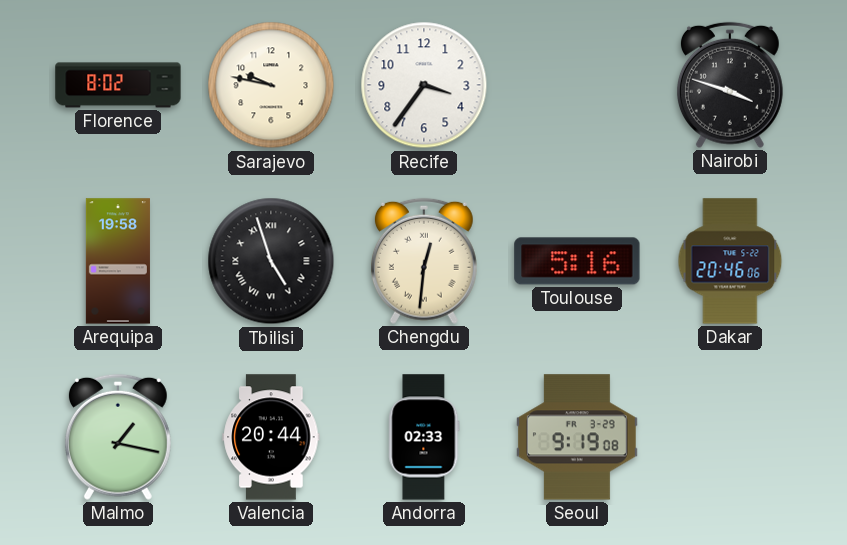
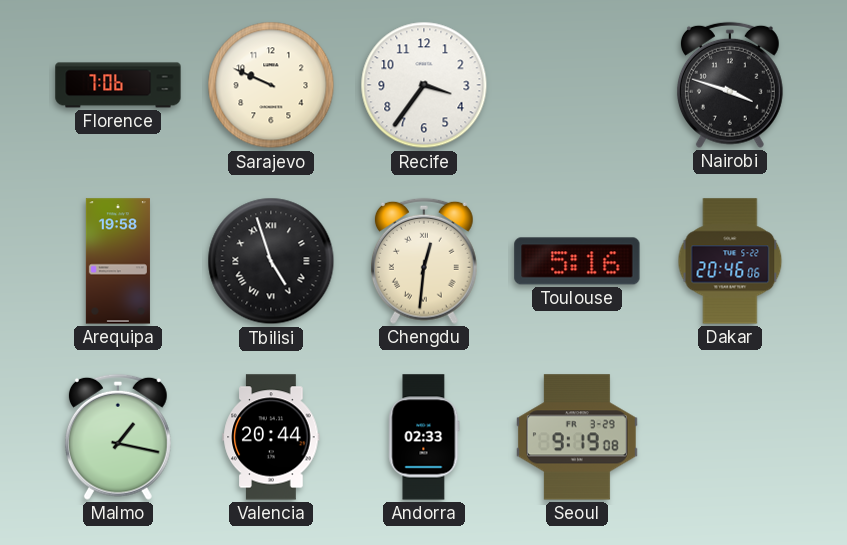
Florence: 8:02 -> 7:06 (118, 85)
Sarajevo: 9:47 -> 9:49 (271, 85)
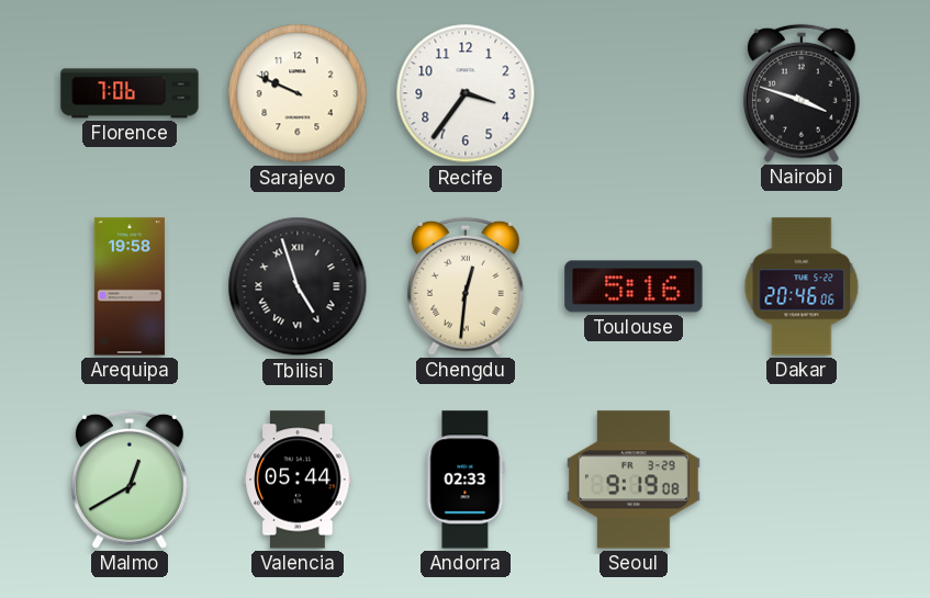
Malmo: 1:17 -> 12:40 (130, 479)
Valencia: 20:44 -> 05:44 (298, 479)
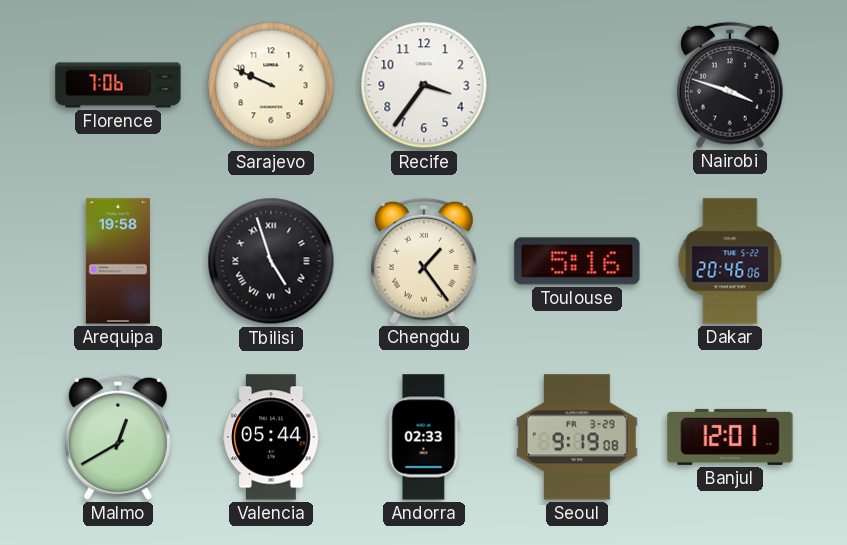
Chengdu: 12:31 -> 1:24 (424, 261)
Banjul: none -> 12:01 (730, 437)
